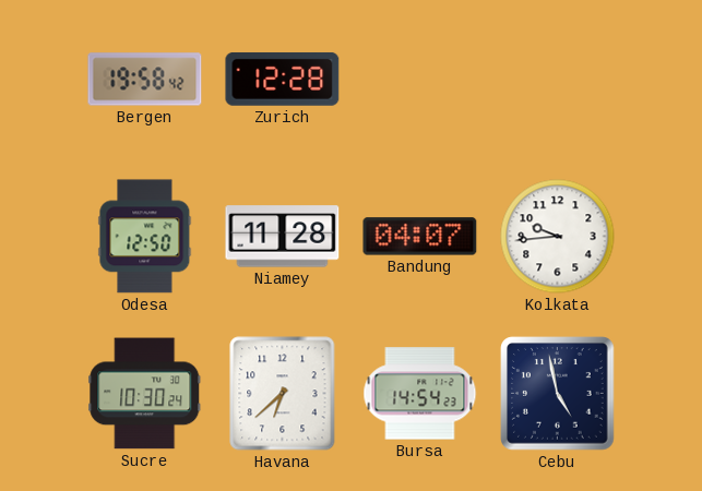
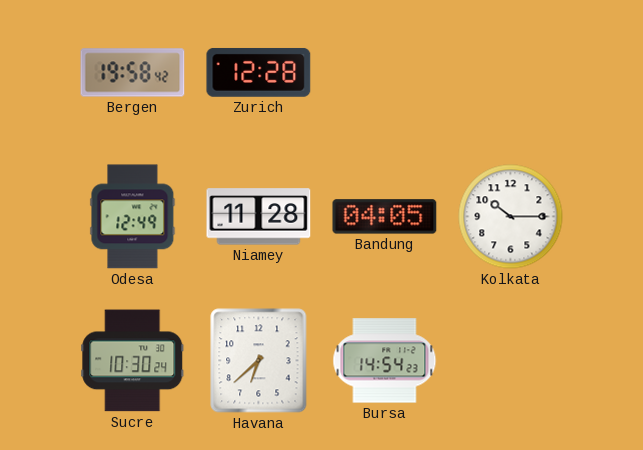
Odesa: 12:50 -> 12:49 (133, 217)
Bandung: 04:07 -> 04:05 (385, 217)
Kolkata: 9:44 -> 10:15 (511, 217)
Cebu: 4:58 -> none (558, 394)
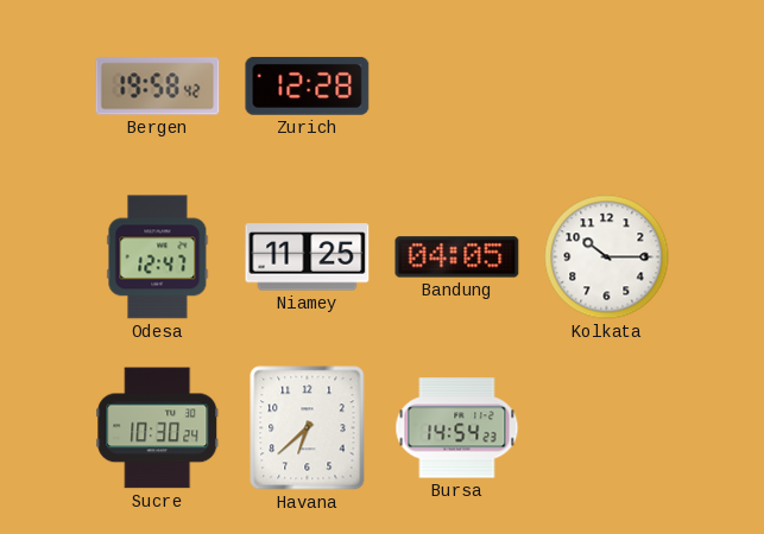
Odesa: 12:49 -> 12:47 (158, 258)
Niamey: 11:28 -> 11:25 (308, 258)
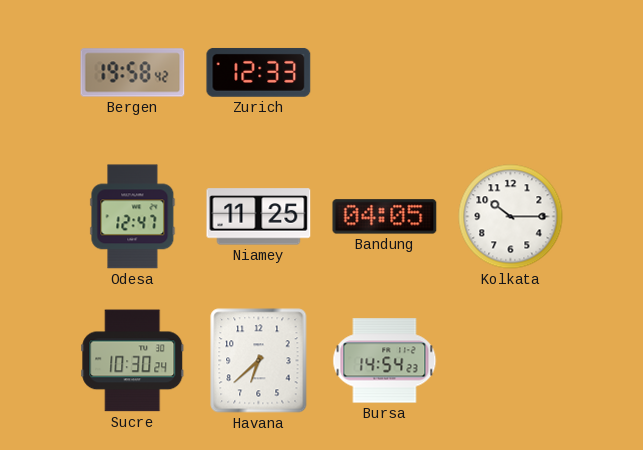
Zurich: 12:28 -> 12:33 (259, 72)
